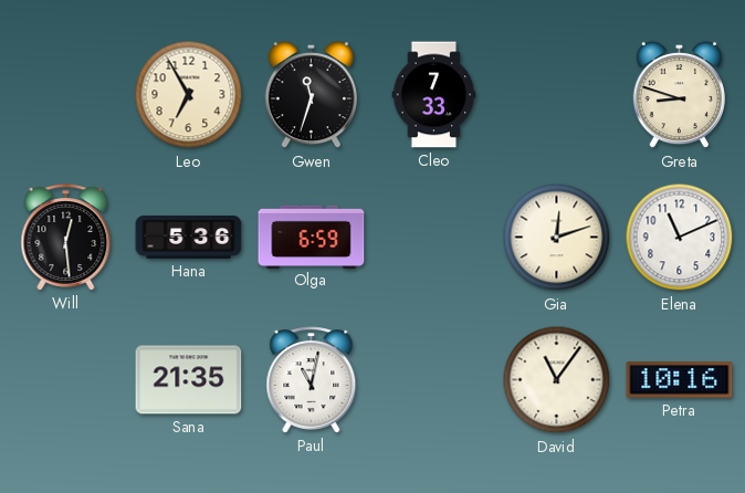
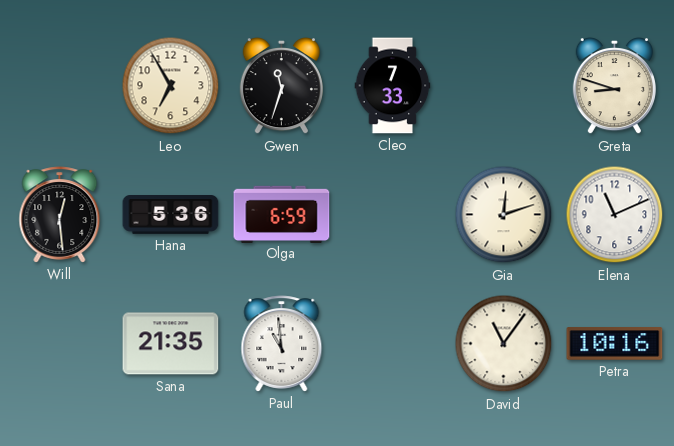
Paul: 11:02 -> 10:59 (282, 344)
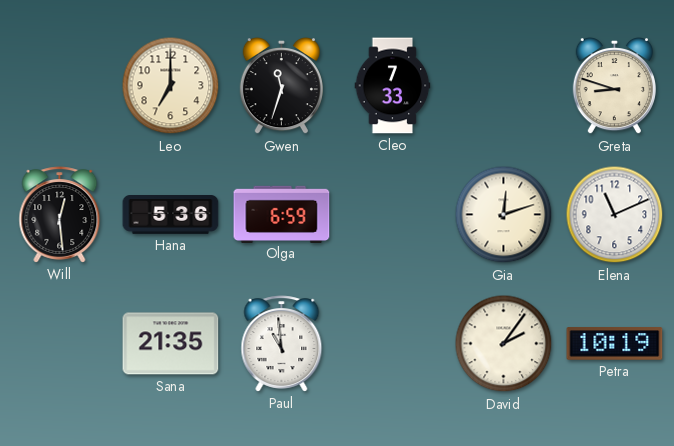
Leo: 6:55 -> 7:00 (171, 86)
David: 11:06 -> 2:06 (504, 344)
Petra: 10:16 -> 10:19 (615, 344)
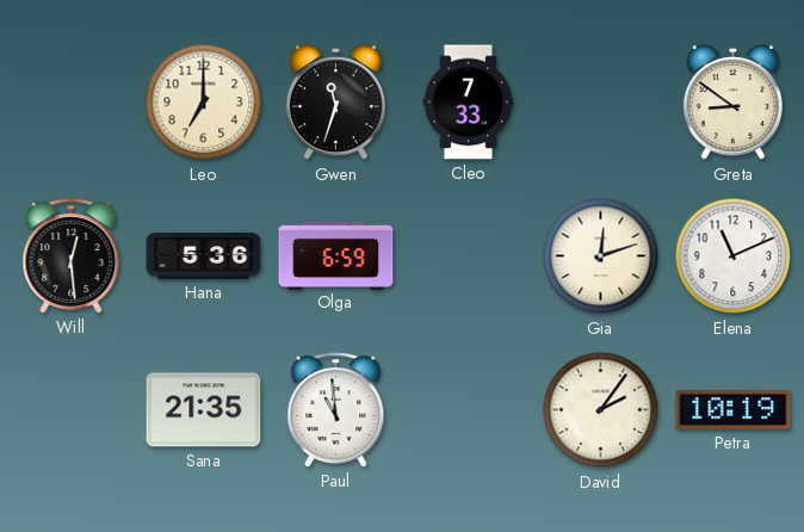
Greta: 8:48 -> 8:51 (732, 103)
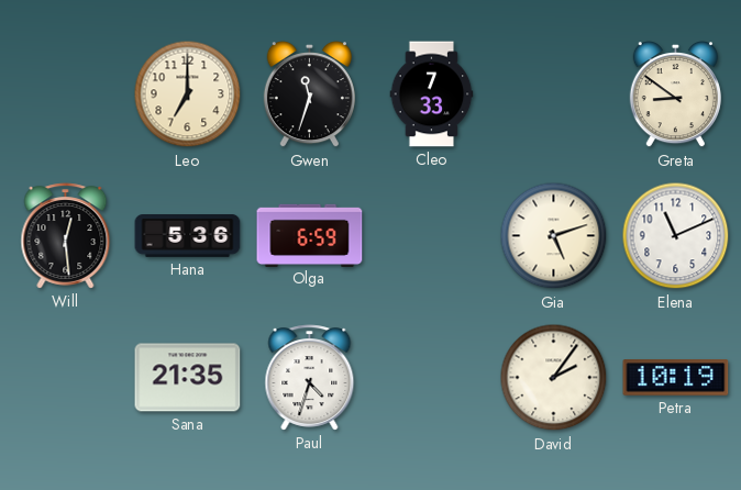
Gia: 12:12 -> 5:12 (554, 236)
Paul: 10:59 -> 4:33 (310, 378)
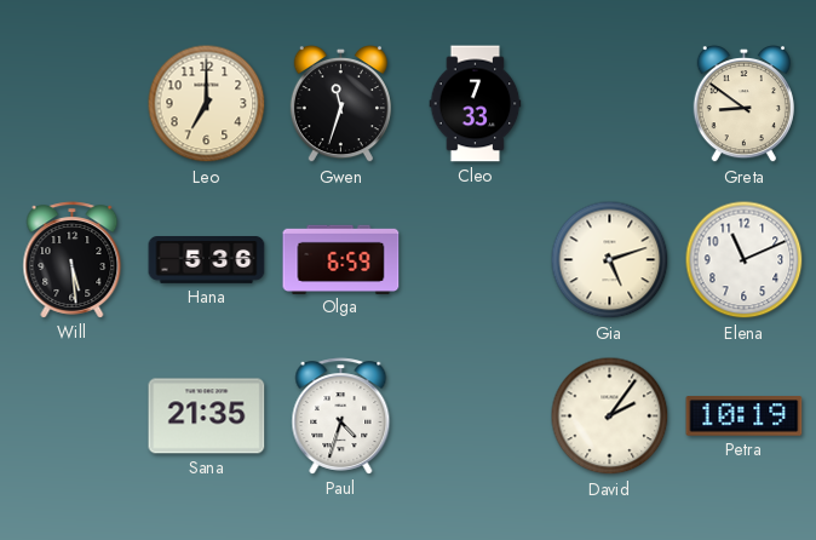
Will: 12:29 -> 5:29 (73, 260)
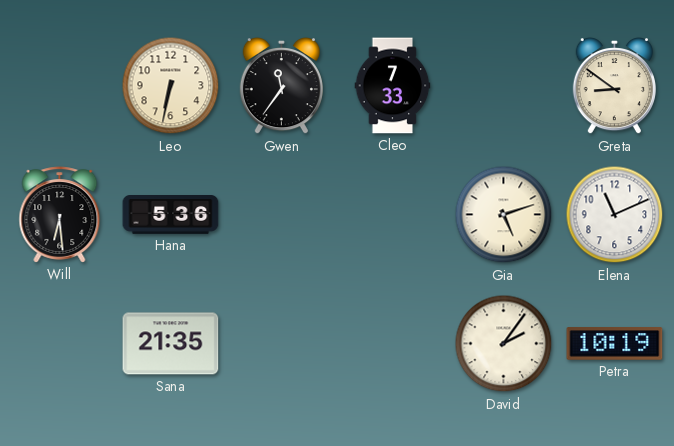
Leo: 7:00 -> 6:32 (171, 86)
Gwen: 11:33 -> 11:36 (281, 86)
Will: 5:29 -> 6:29 (60, 215)
Olga: 6:59 -> none (341, 259)
Paul: 4:33 -> none (341, 417)
